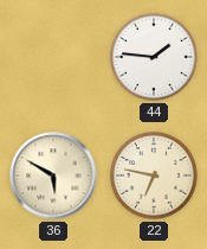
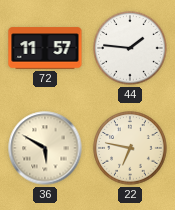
72: none -> 11:57 (45, 48)
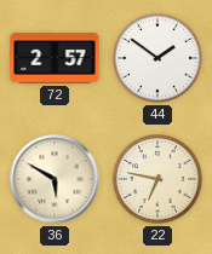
72: 11:57 -> 2:57 (55, 58)
44: 1:46 -> 1:51 (157, 58)
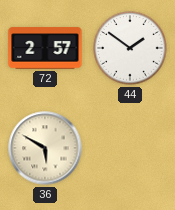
22: 6:47 -> none (157, 179)
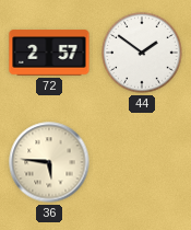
36: 5:50 -> 5:46 (49, 162)
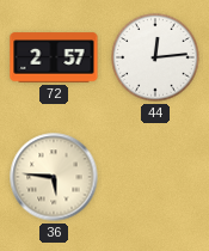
44: 1:51 -> 12:14 (155, 57)
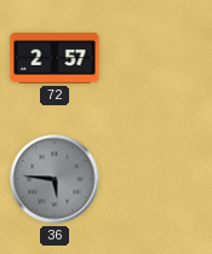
44: 12:14 -> none (155, 57)
36 dial: cream -> grey (55, 179)
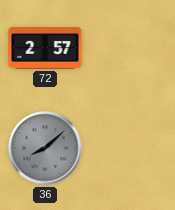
36: 5:46 -> 8:08 (45, 148)
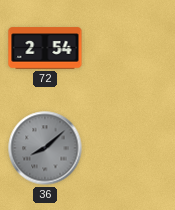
72: 2:57 -> 2:54 (45, 48)
